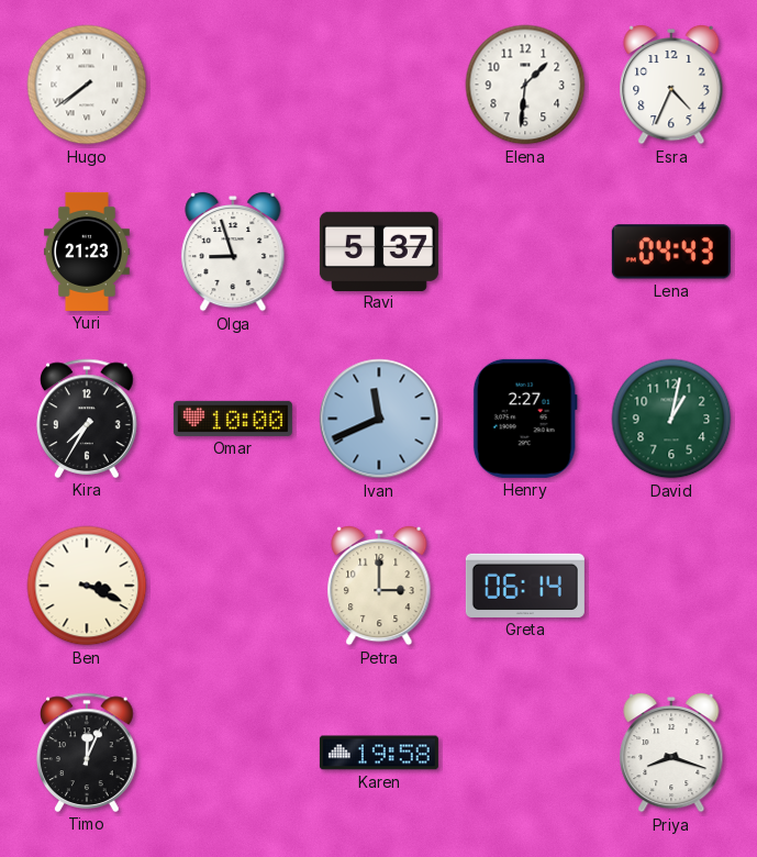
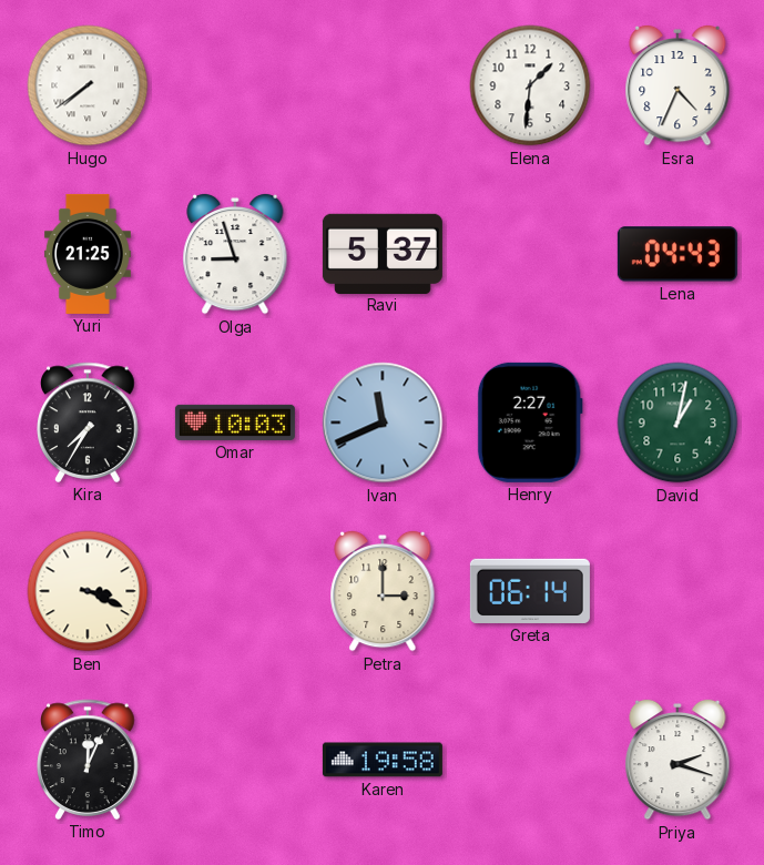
Yuri: 21:23 -> 21:25 (88, 254)
Omar: 10:00 -> 10:03 (235, 423)
Priya: 8:18 -> 2:18 (678, 760)
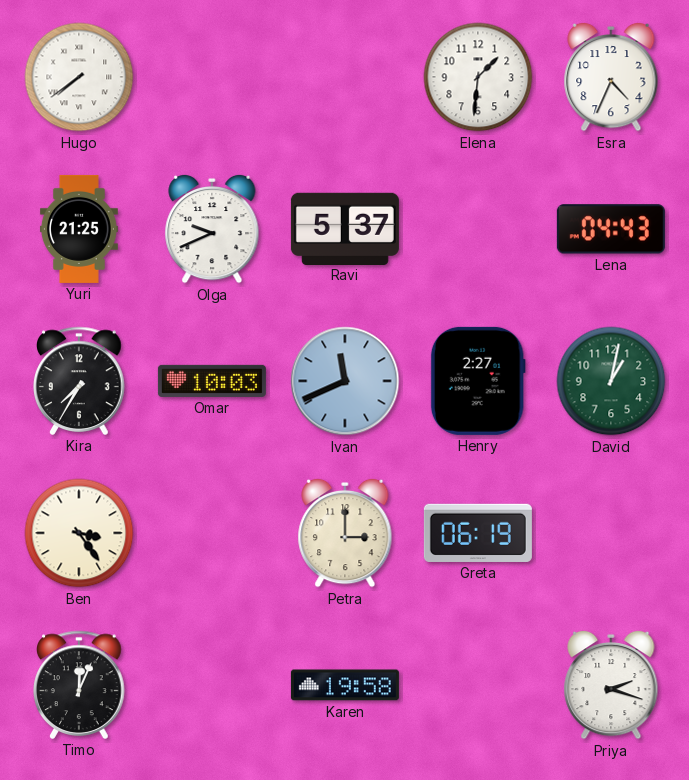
Olga: 8:57 -> 9:41 (212, 229)
Ben: 3:19 -> 3:24 (79, 533)
Greta: 06:14 -> 06:19 (478, 533)
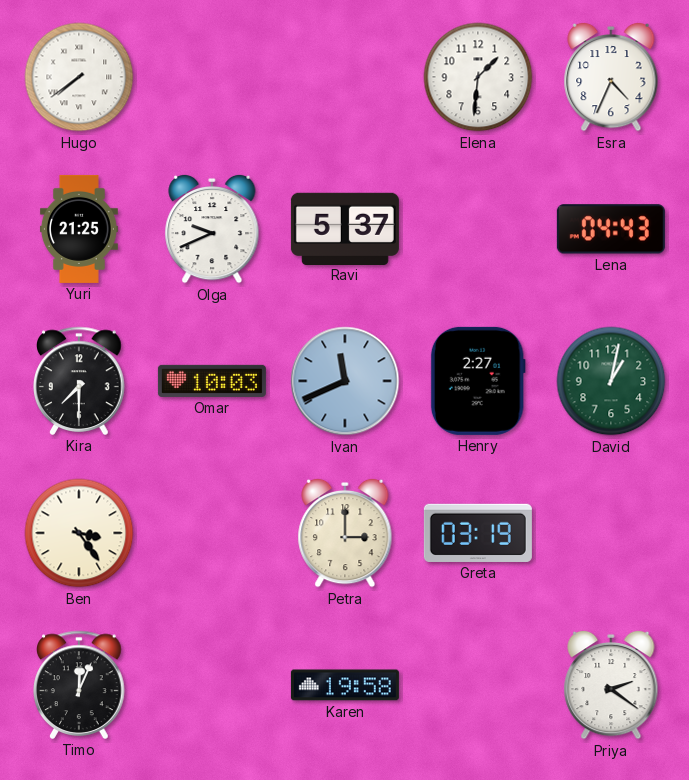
Kira: 7:35 -> 7:30 (79, 381)
Greta: 06:19 -> 03:19 (478, 533)
Priya: 2:18 -> 2:21 (611, 685)
